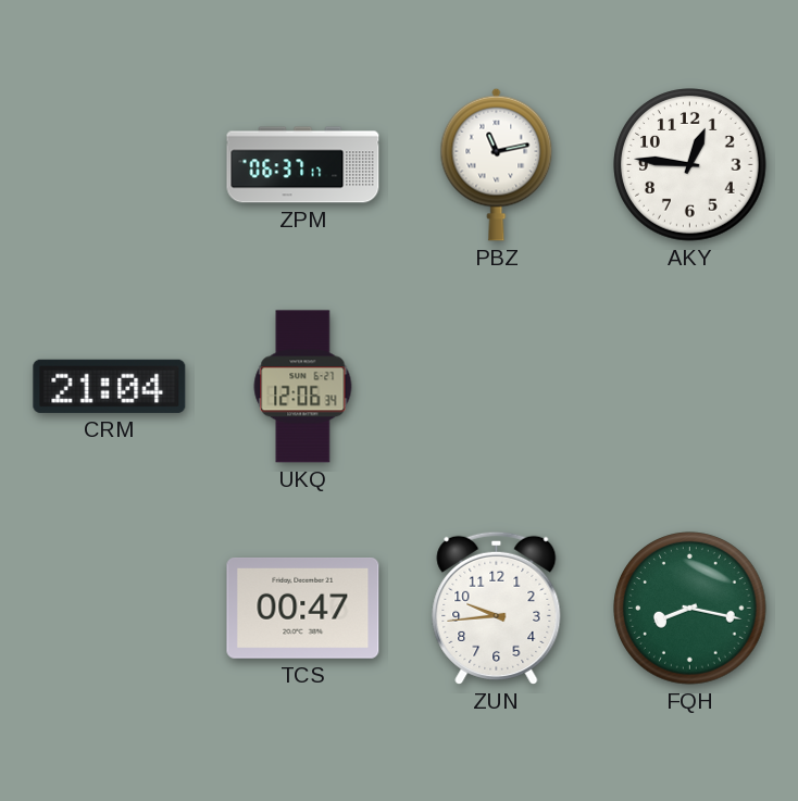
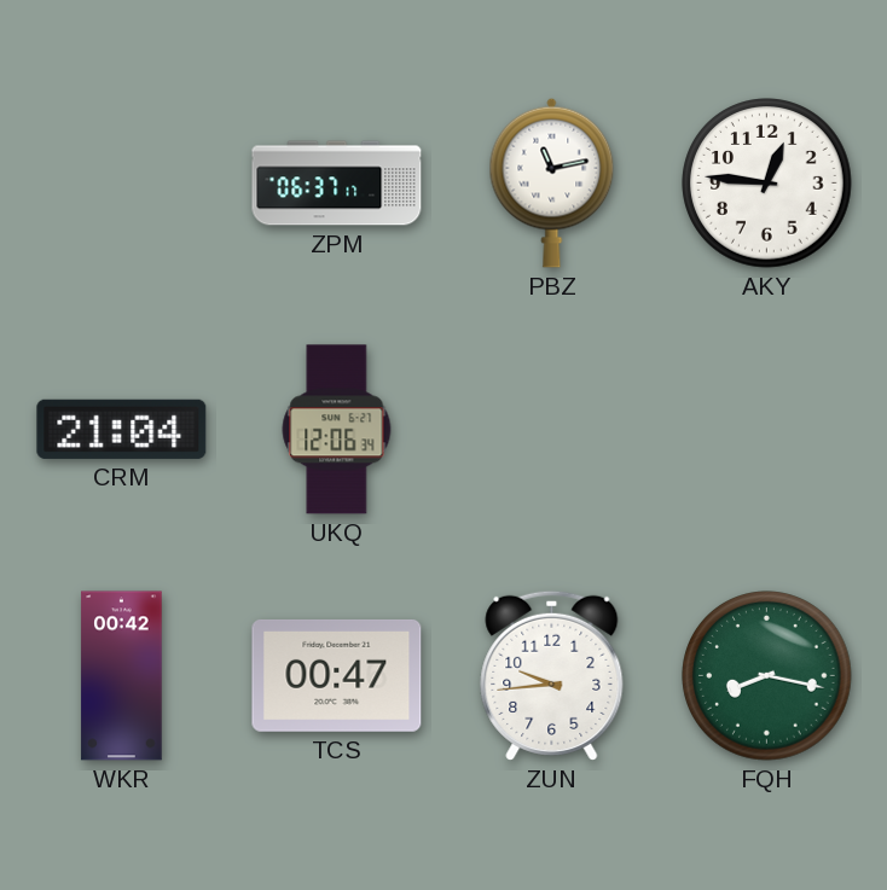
WKR: none -> 00:42 (122, 676)
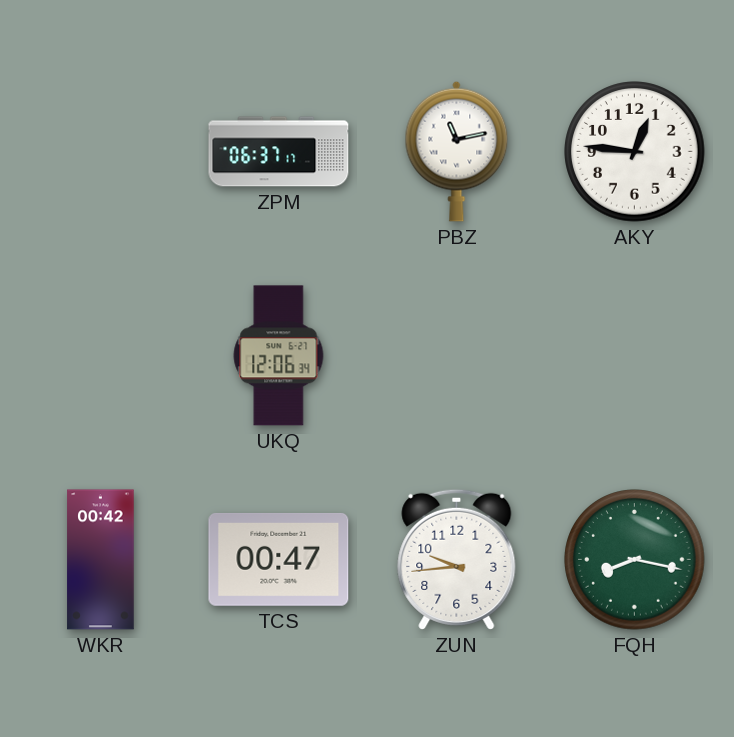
CRM: 21:04 -> none (122, 429)
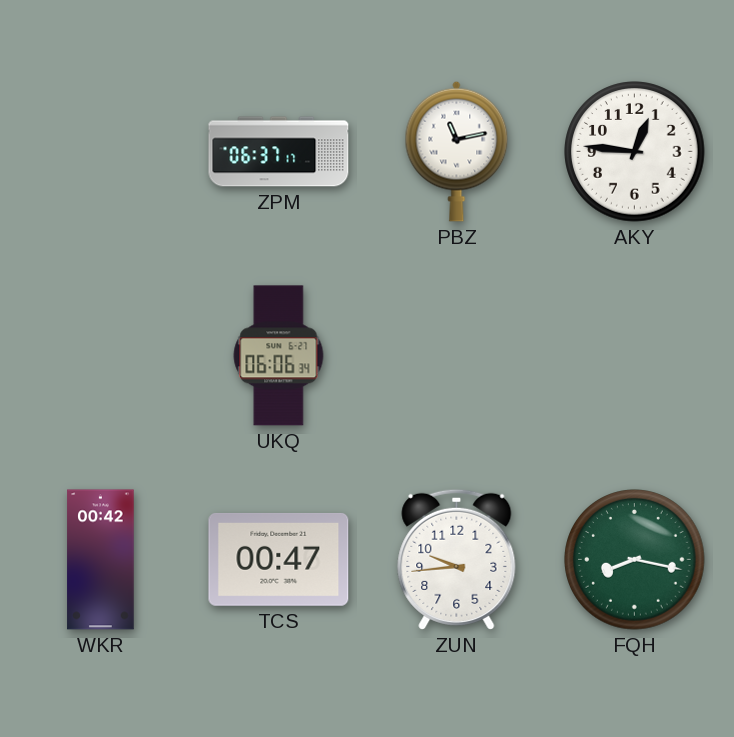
UKQ: 12:06 -> 06:06 (279, 356)
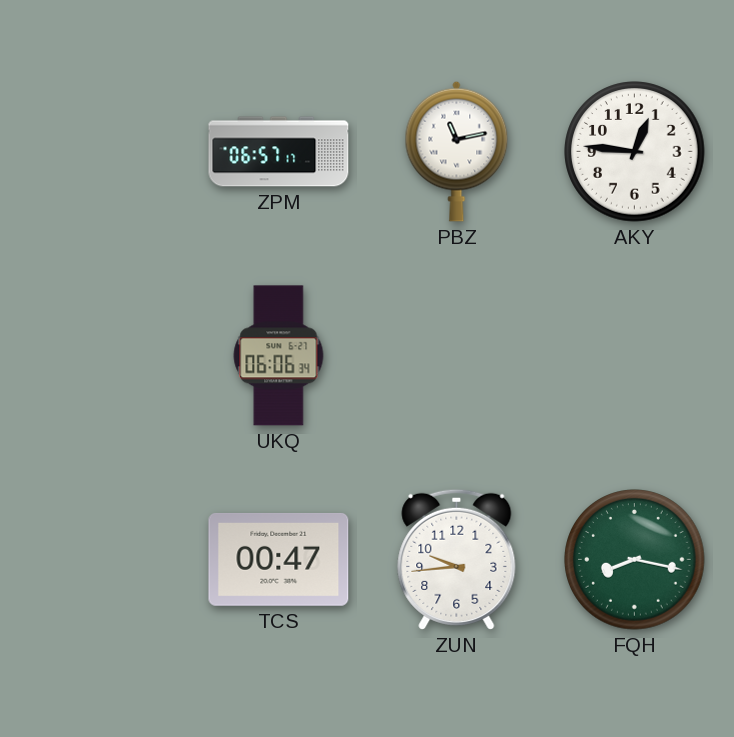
ZPM: 06:37 -> 06:57 (279, 152)
WKR: 00:42 -> none (101, 560)
